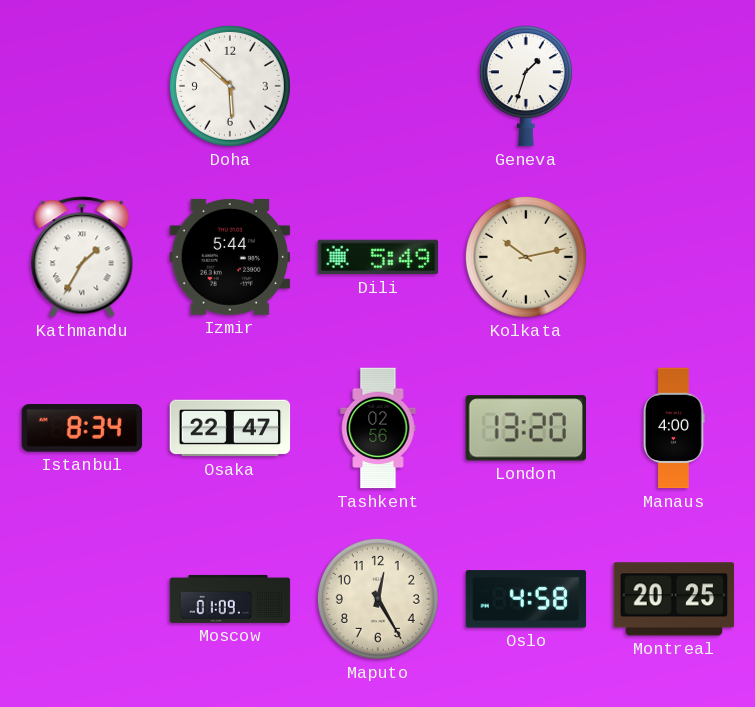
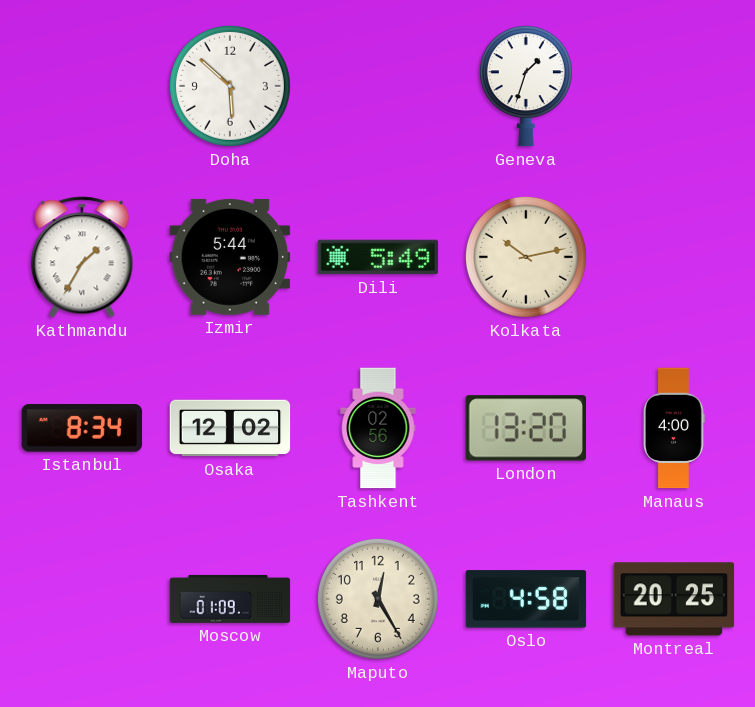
Osaka: 22:47 -> 12:02 (230, 428)
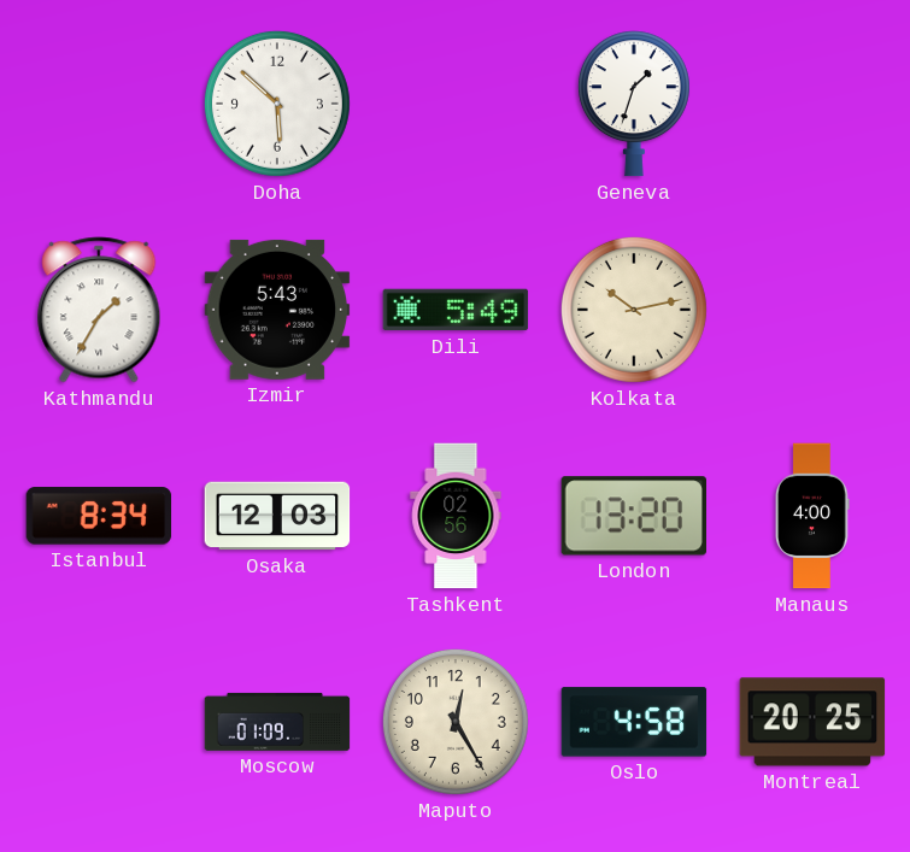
Izmir: 5:44 -> 5:43 (277, 310)
Osaka: 12:02 -> 12:03 (277, 516)
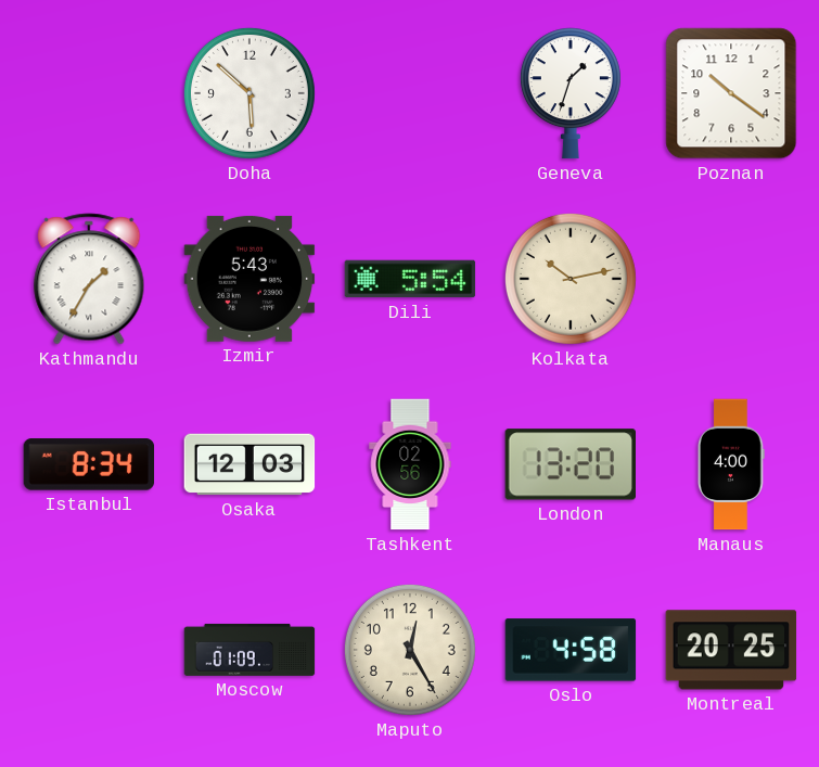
Poznan: none -> 10:21 (731, 93)
Dili: 5:49 -> 5:54 (410, 279)
